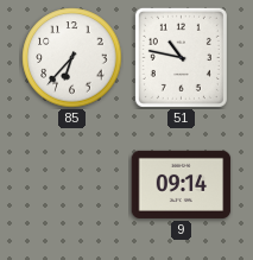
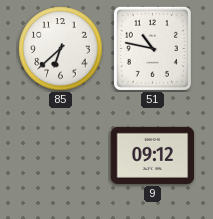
85: 6:37 -> 6:38 (61, 49)
9: 09:14 -> 09:12 (153, 155)
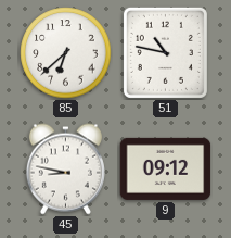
45: none -> 8:47 (65, 170)
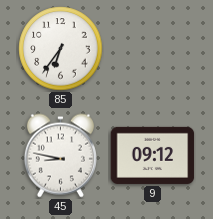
85: 6:38 -> 6:36 (61, 49)
51: 10:47 -> none (165, 52)
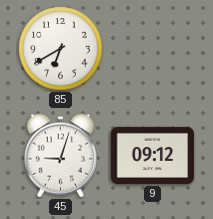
85: 6:36 -> 6:40 (61, 49)
45: 8:47 -> 9:03 (60, 156)
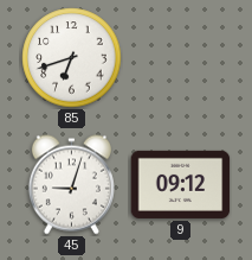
85: 6:40 -> 6:42 (72, 58)
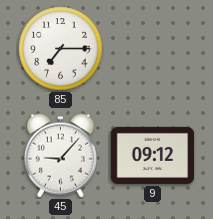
85: 6:42 -> 7:15 (61, 49)
45: 9:03 -> 9:07 (60, 156)
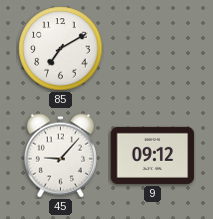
85: 7:15 -> 7:10 (61, 49)
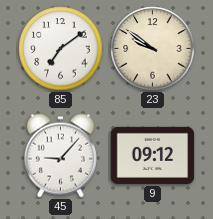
85: 7:10 -> 7:09 (61, 49)
23: none -> 9:51 (153, 49)
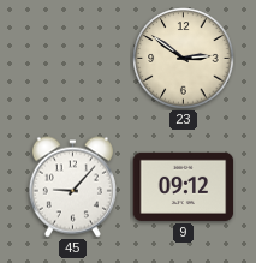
85: 7:09 -> none (61, 49)
23: 9:51 -> 2:51 (184, 59)
